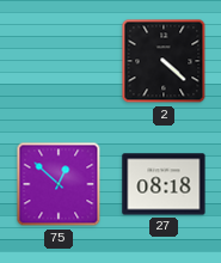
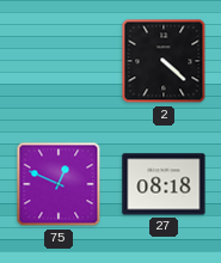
75: 12:52 -> 12:49 (59, 184)
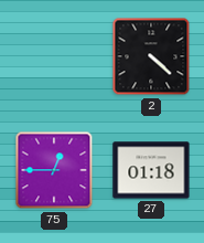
75: 12:49 -> 12:45 (54, 170)
27: 08:18 -> 01:18 (151, 170)
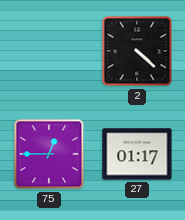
27: 01:18 -> 01:17 (137, 154)
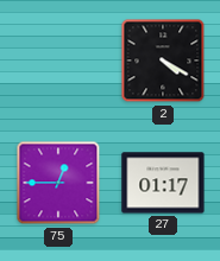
2: 4:22 -> 4:20 (163, 61)
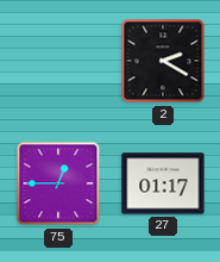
2: 4:20 -> 2:20 (163, 61)
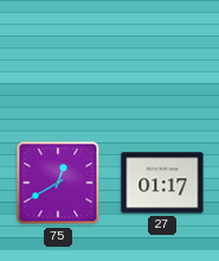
2: 2:20 -> none (163, 61)
75: 12:45 -> 12:40 (58, 183)
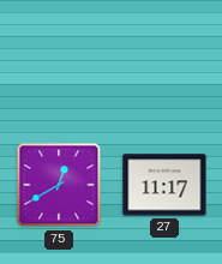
27: 01:17 -> 11:17 (164, 185)
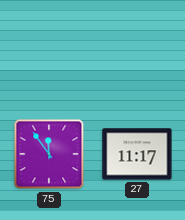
75: 12:40 -> 11:54 (49, 154)
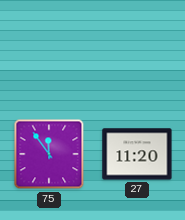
27: 11:17 -> 11:20 (137, 154)
